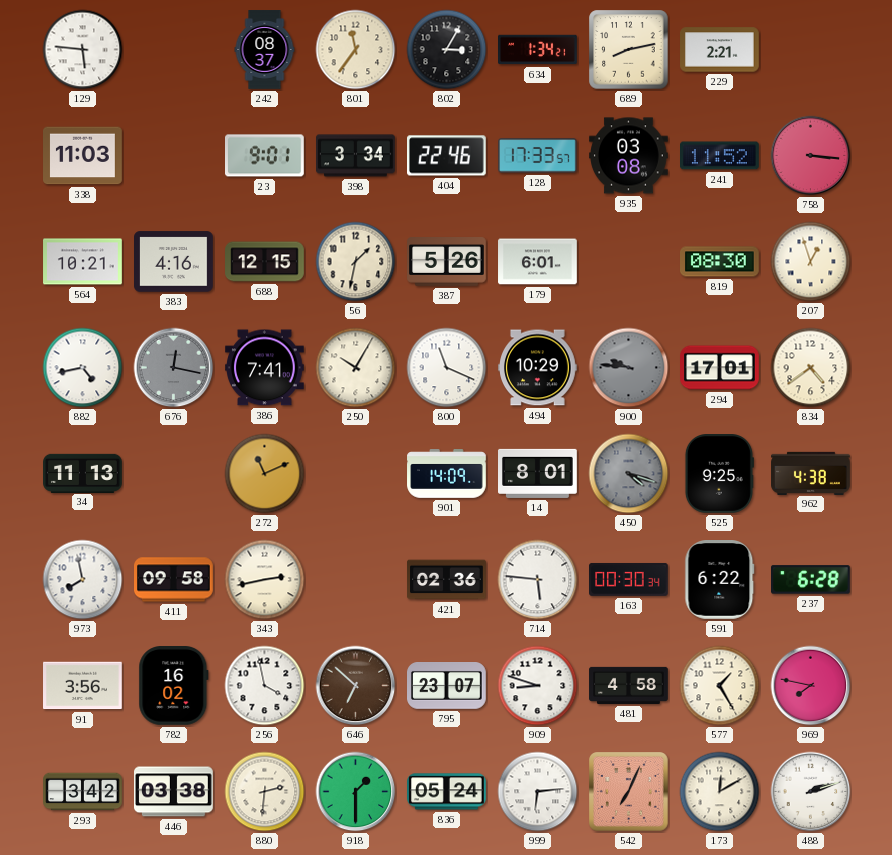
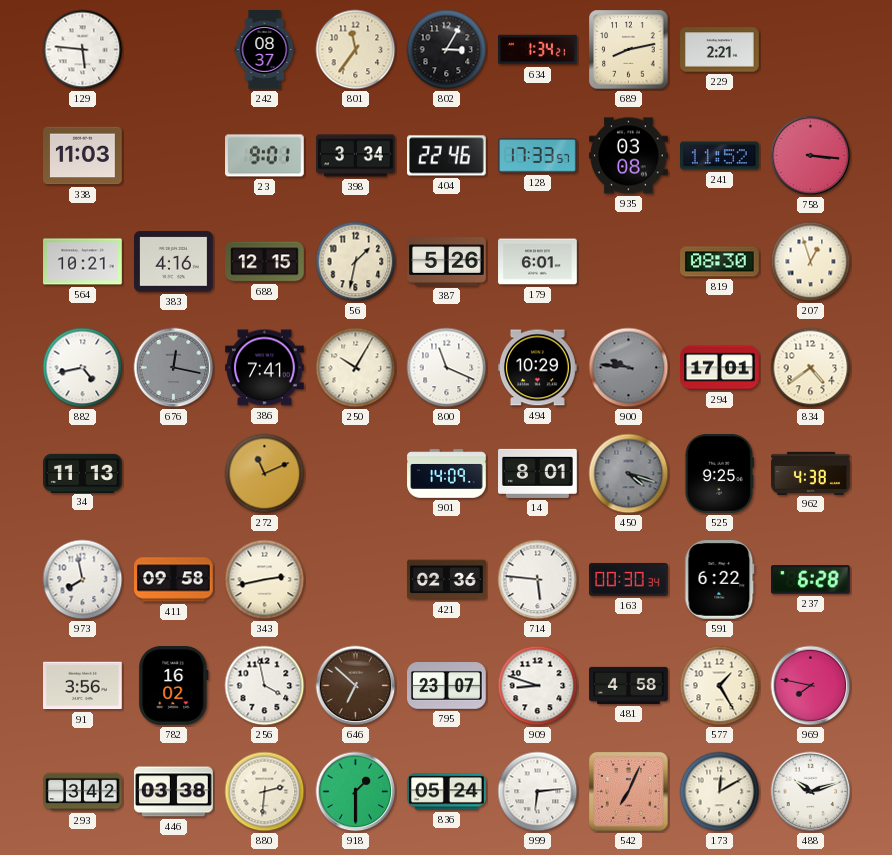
488: 2:12 -> 10:12 (811, 792)
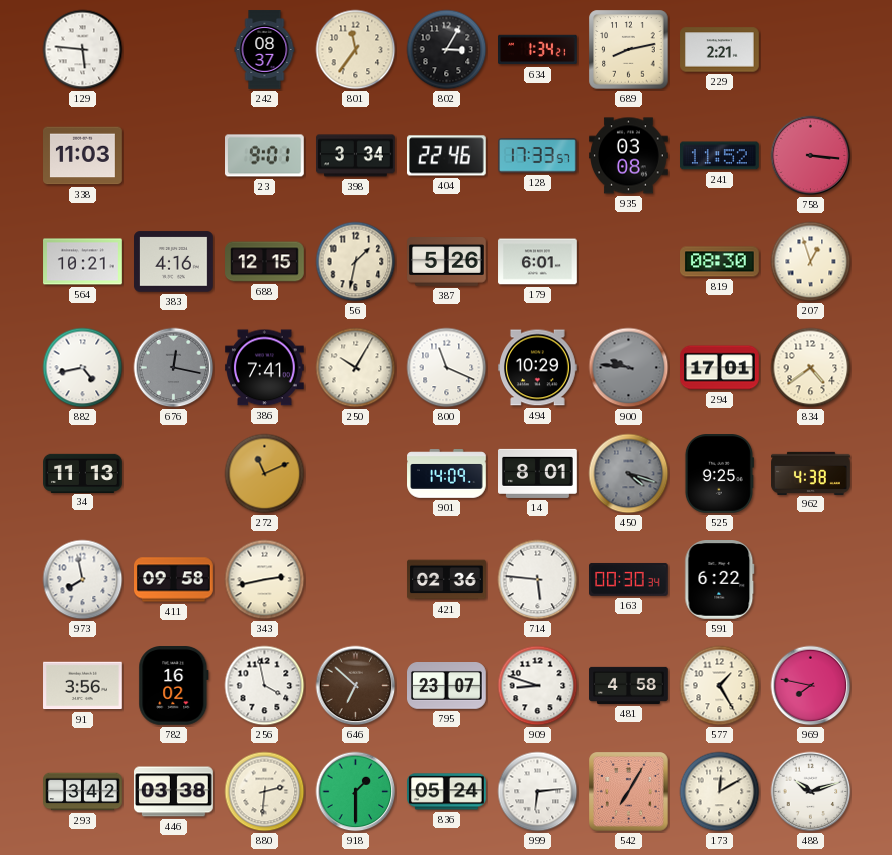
237: 6:28 -> none (811, 580)
542: 7:04 -> 7:05 (629, 792)
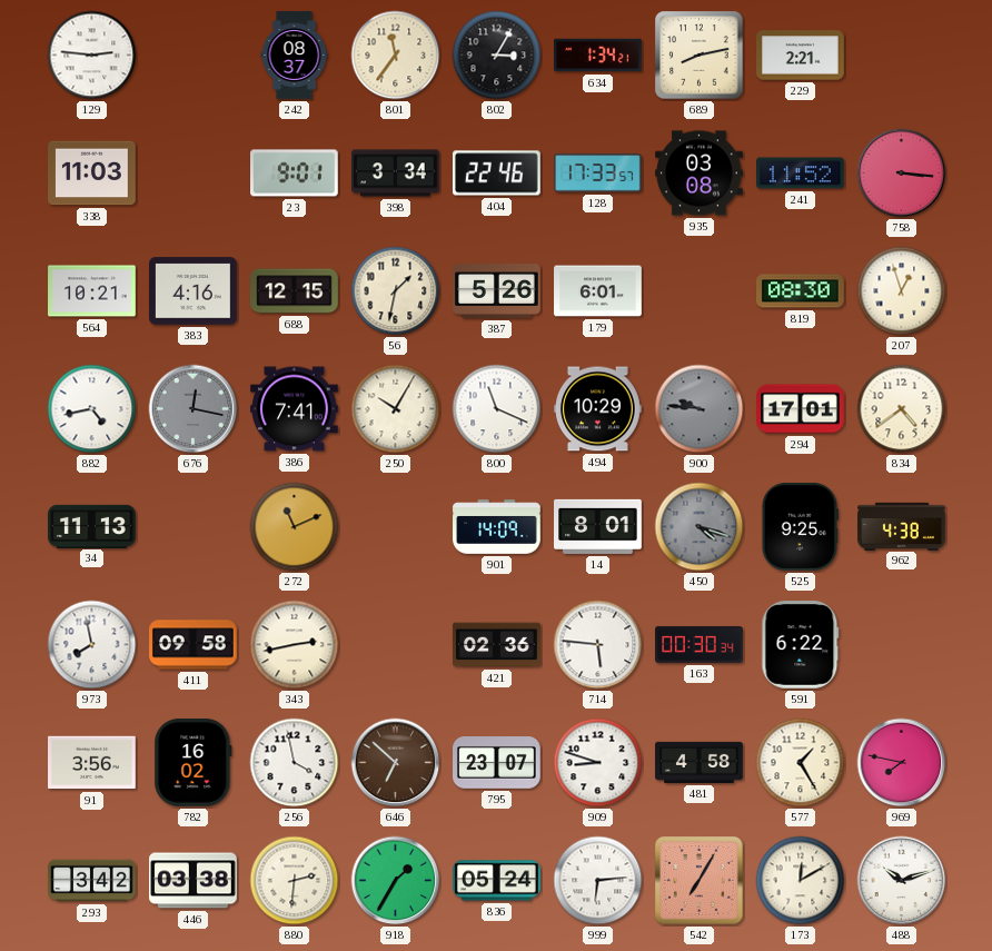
129: 5:46 -> 2:46 (92, 56)
918: 1:30 -> 1:35 (396, 881)
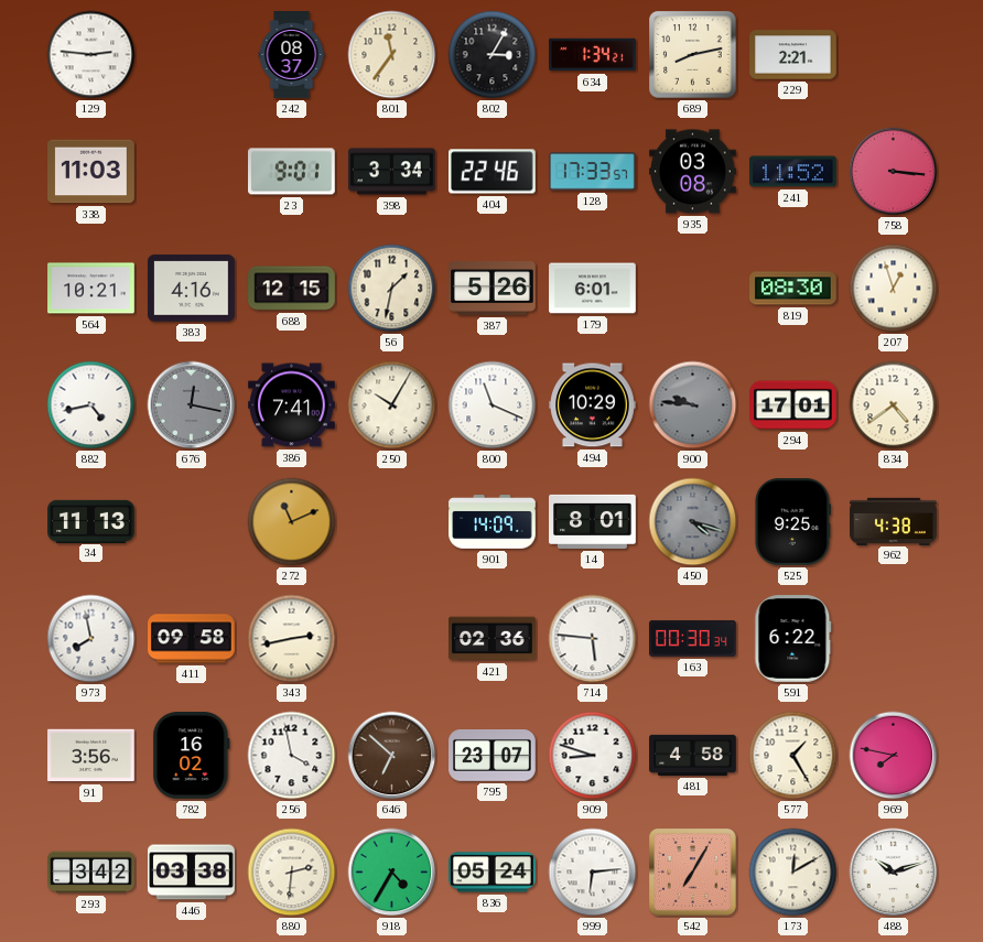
918: 1:35 -> 4:35 (392, 873)
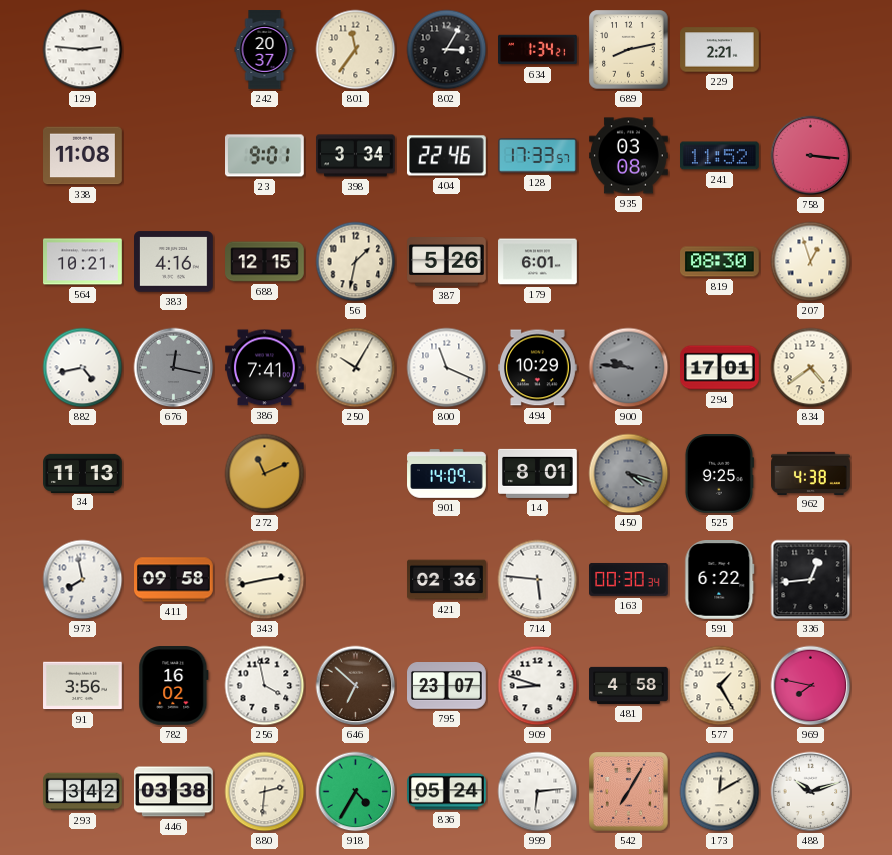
242: 08:37 -> 20:37 (265, 50)
338: 11:03 -> 11:08 (83, 156)
336: none -> 12:44 (811, 580)
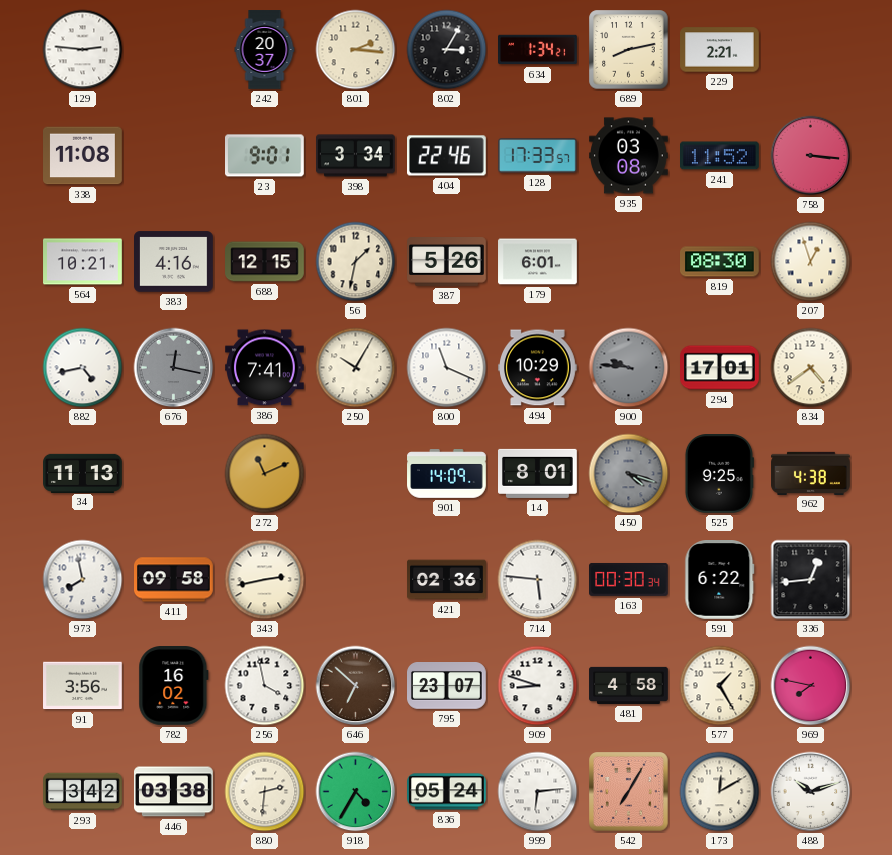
801: 11:36 -> 2:16 (356, 50)
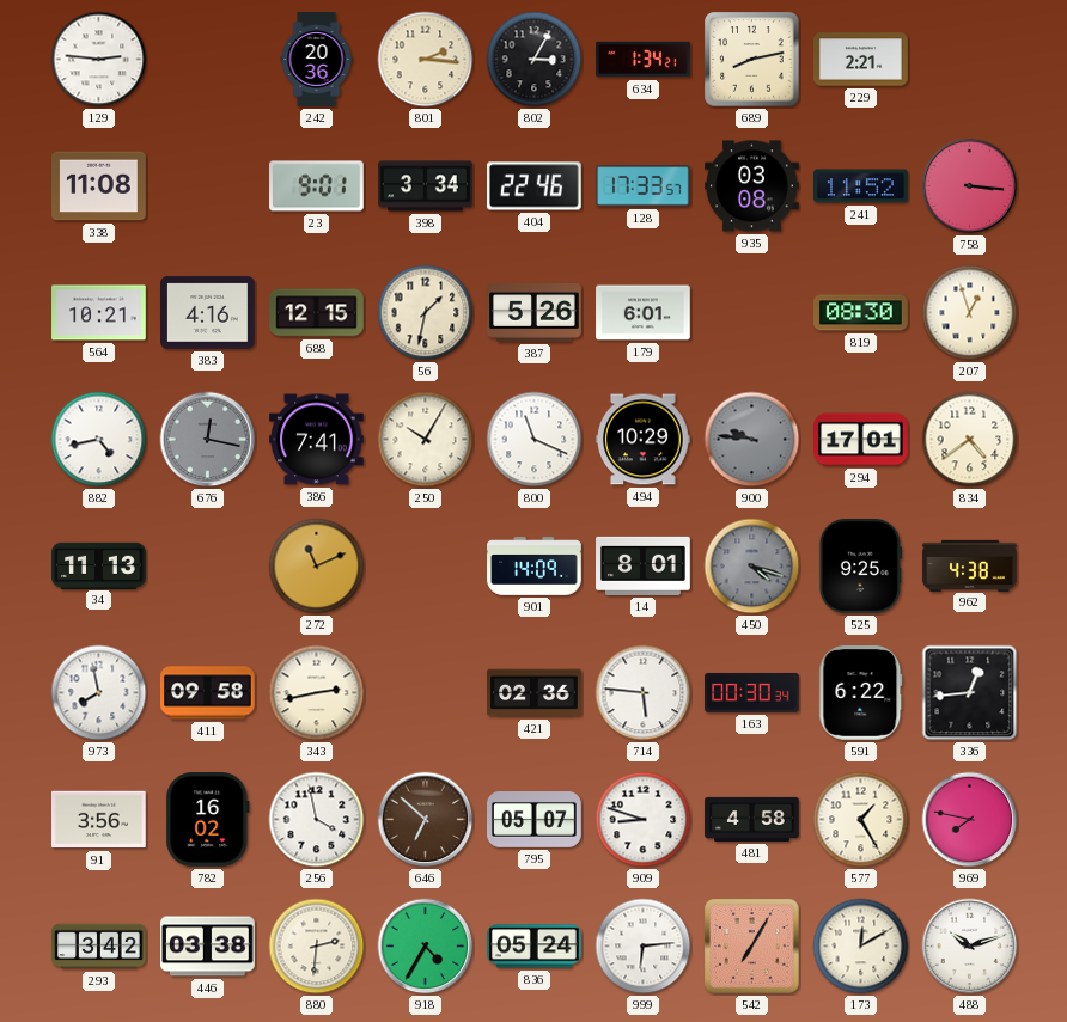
242: 20:37 -> 20:36 (317, 60)
795: 23:07 -> 05:07 (535, 820)
